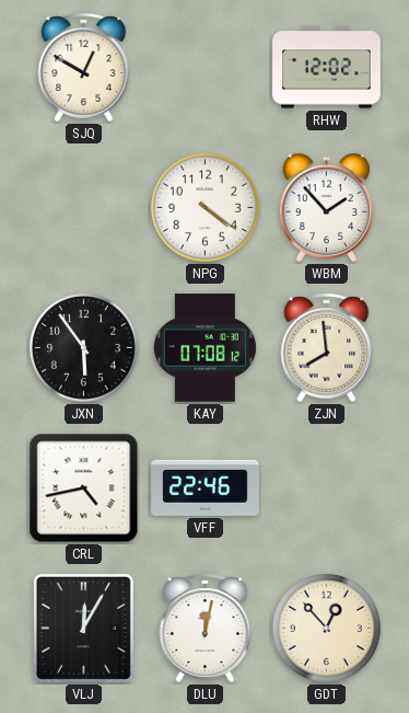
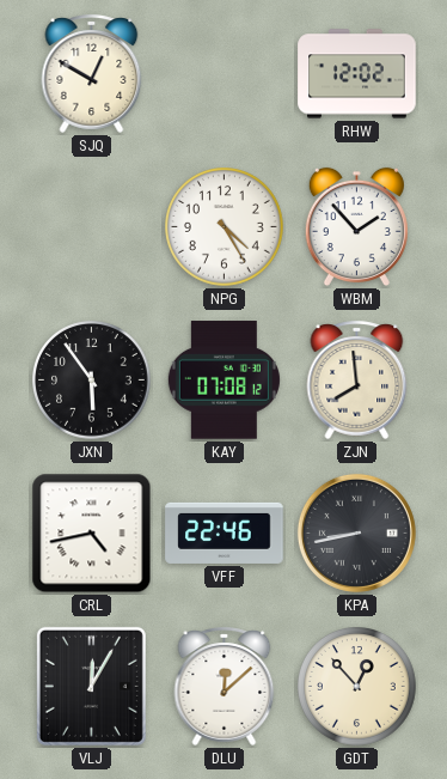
NPG: 4:21 -> 4:25 (225, 227)
KPA: none -> 8:43 (356, 532)
DLU: 12:02 -> 12:08 (225, 686)
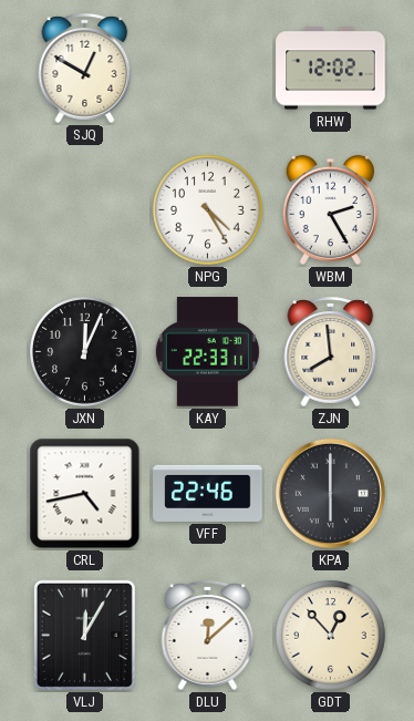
WBM: 1:53 -> 2:25 (330, 210)
JXN: 5:54 -> 12:04 (85, 352)
KAY: 07:08 -> 22:33 (207, 352)
KPA: 8:43 -> 6:00 (330, 493)
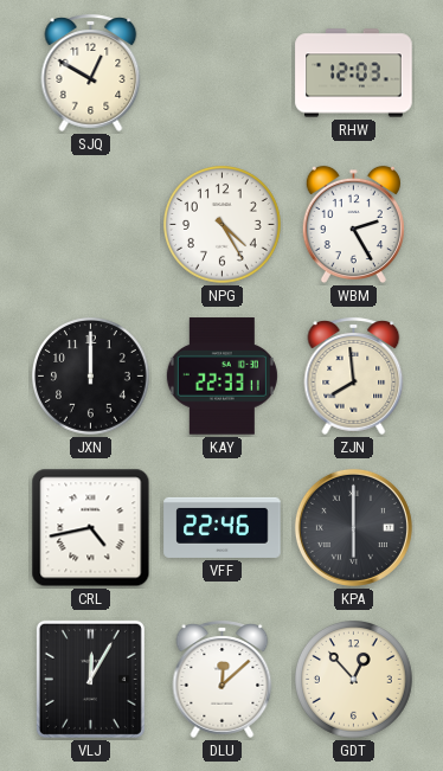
RHW: 12:02 -> 12:03 (354, 73)
JXN: 12:04 -> 12:00 (91, 377)
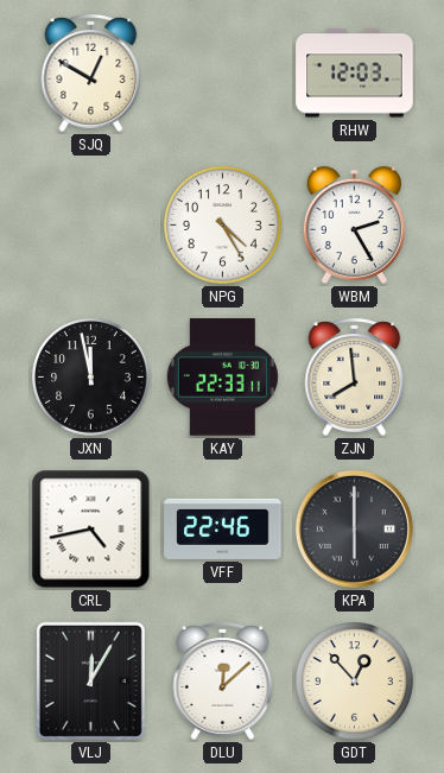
JXN: 12:00 -> 11:58 (91, 378)
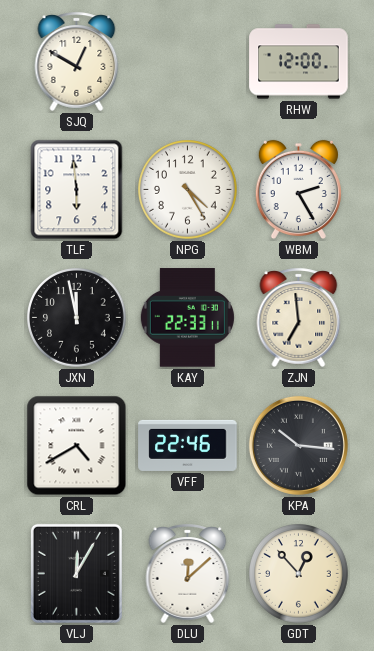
RHW: 12:03 -> 12:00 (299, 62)
TLF: none -> 5:59 (77, 190)
ZJN: 7:59 -> 6:59 (299, 317)
CRL: 4:43 -> 4:40 (77, 446)
KPA: 6:00 -> 10:16 (298, 445)
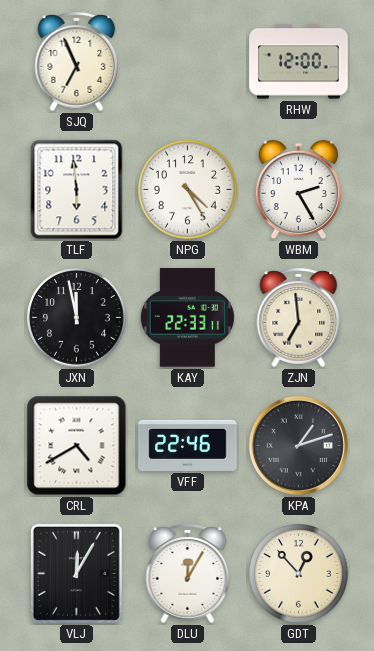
SJQ: 12:50 -> 6:56 (77, 61)
KPA: 10:16 -> 1:12 (298, 445)
DLU: 12:08 -> 12:05 (188, 573)
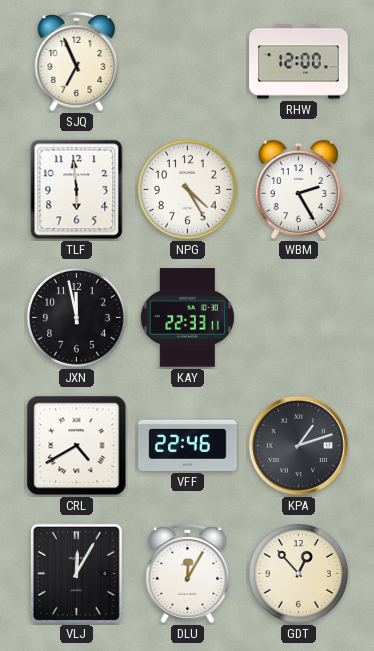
ZJN: 6:59 -> none (299, 317)
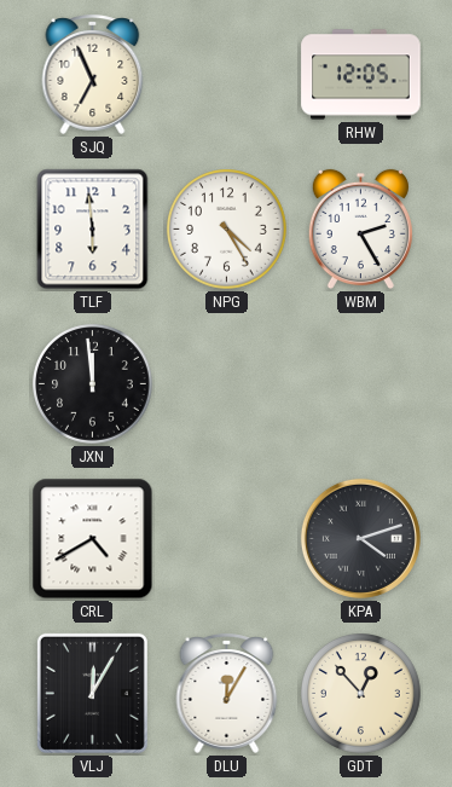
RHW: 12:00 -> 12:05 (361, 75)
JXN: 11:58 -> 11:59 (93, 384)
KAY: 22:33 -> none (187, 318)
VFF: 22:46 -> none (188, 445)
KPA: 1:12 -> 4:12 (360, 538)
